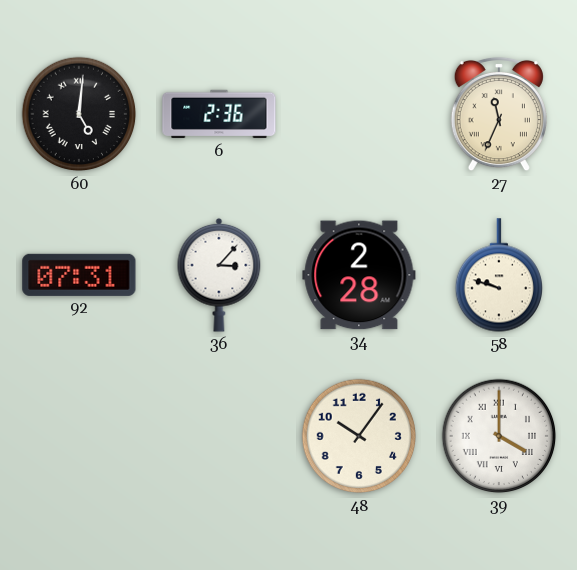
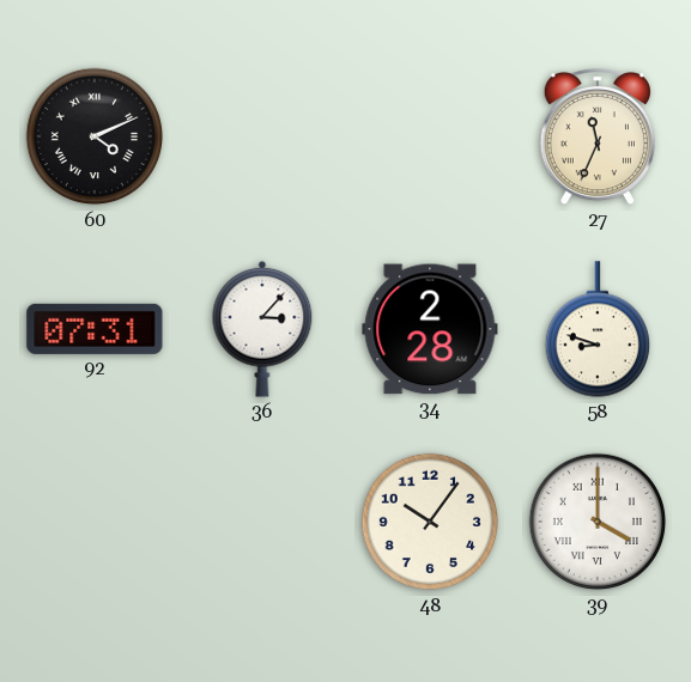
60: 5:01 -> 4:11 (95, 136)
6: 2:36 -> none (219, 114)
58: 9:48 -> 8:48 (596, 329)
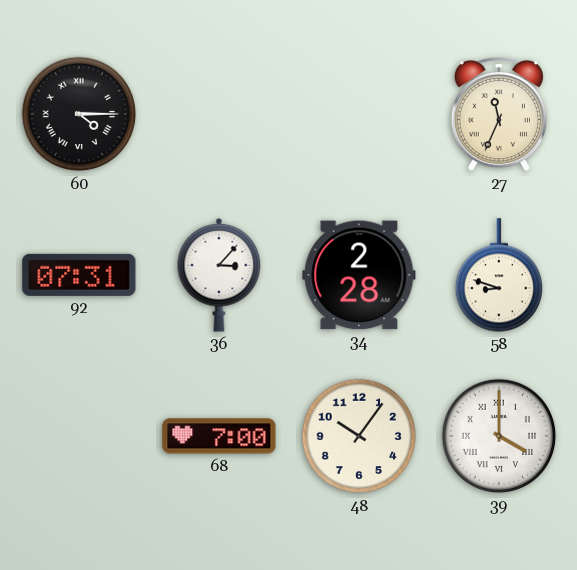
60: 4:11 -> 4:15 (79, 114)
68: none -> 7:00 (219, 436)
